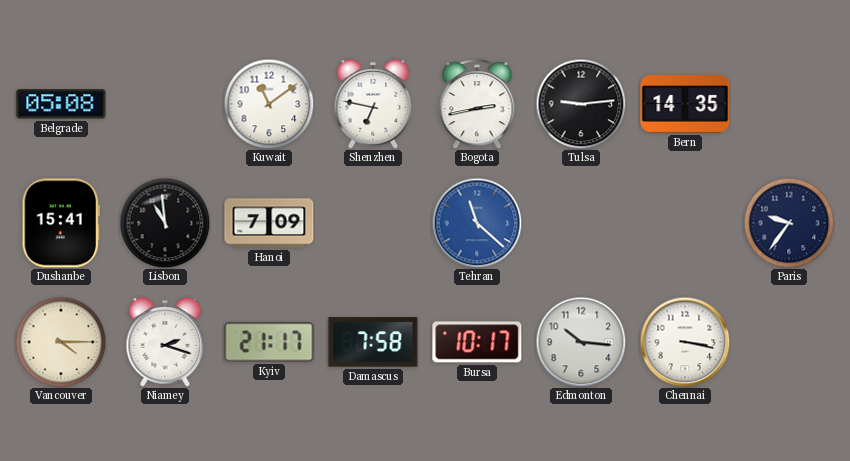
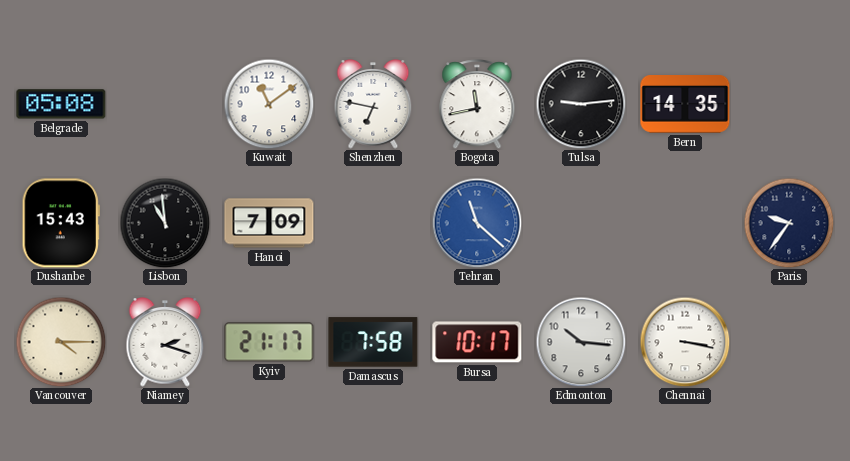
Bogota: 2:43 -> 11:43 (477, 104)
Dushanbe: 15:41 -> 15:43 (61, 223)
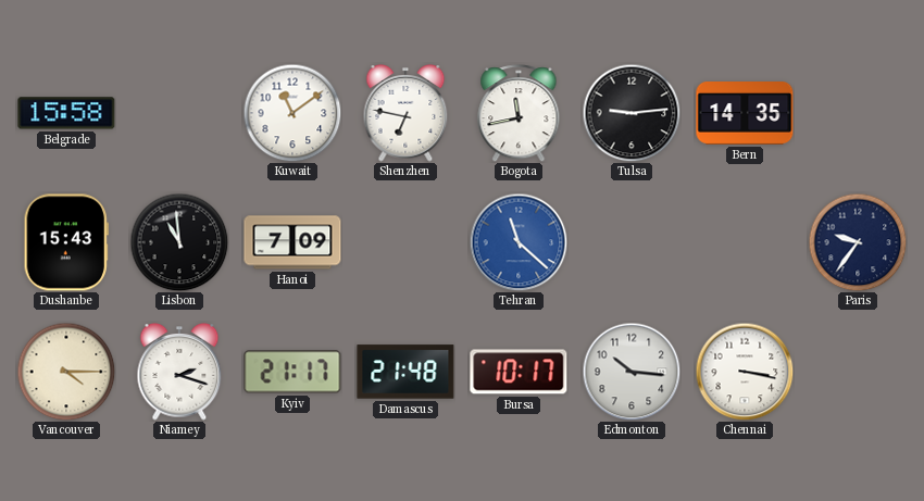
Belgrade: 05:08 -> 15:58 (66, 113)
Damascus: 7:58 -> 21:48 (405, 372)
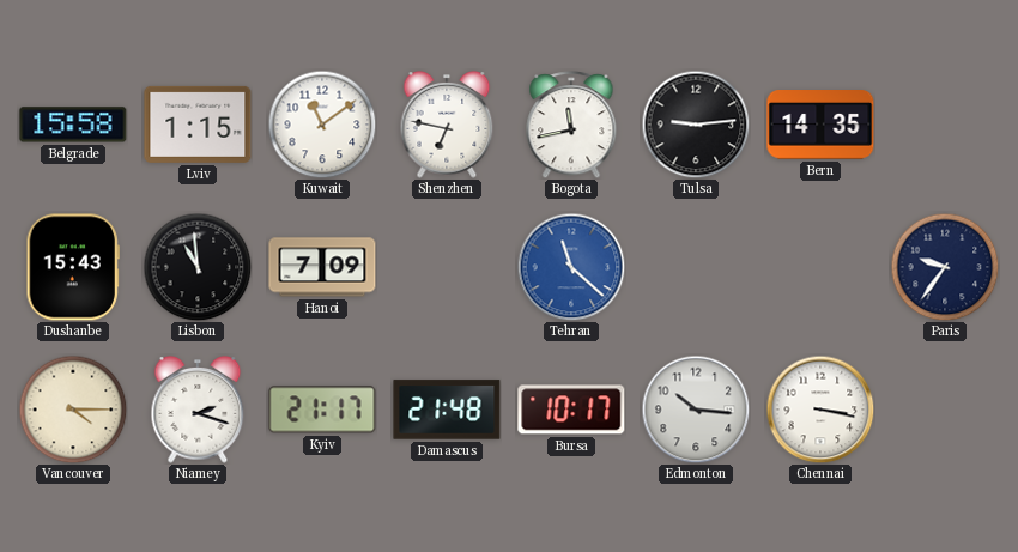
Lviv: none -> 1:15 (198, 125)
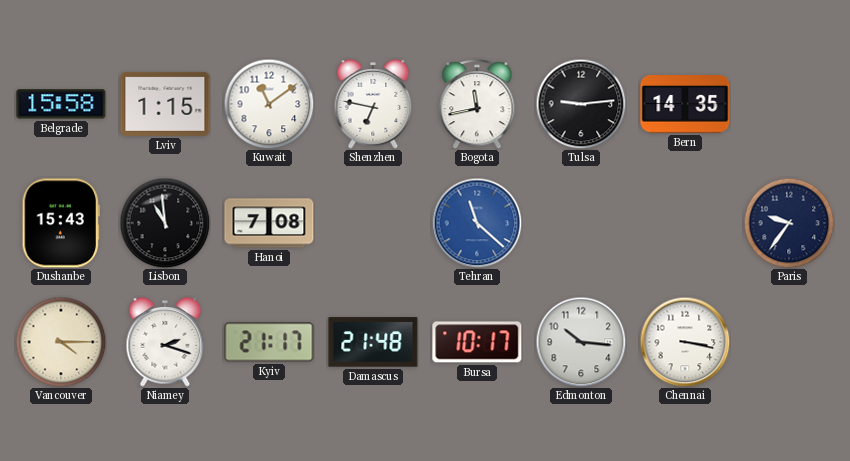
Hanoi: 7:09 -> 7:08 (269, 223)
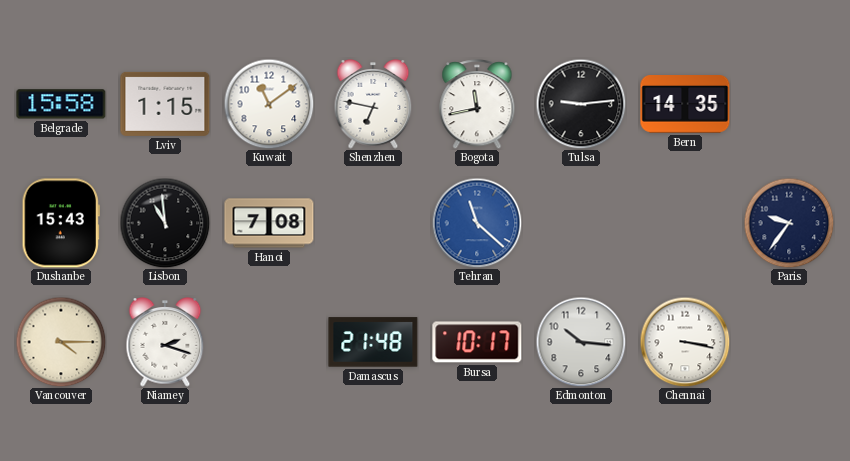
Kyiv: 21:17 -> none (269, 342)
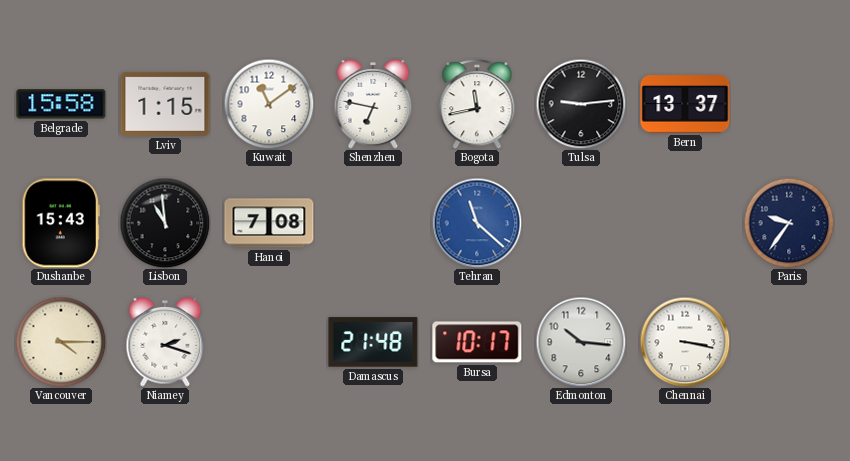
Bern: 14:35 -> 13:37 (685, 105)
